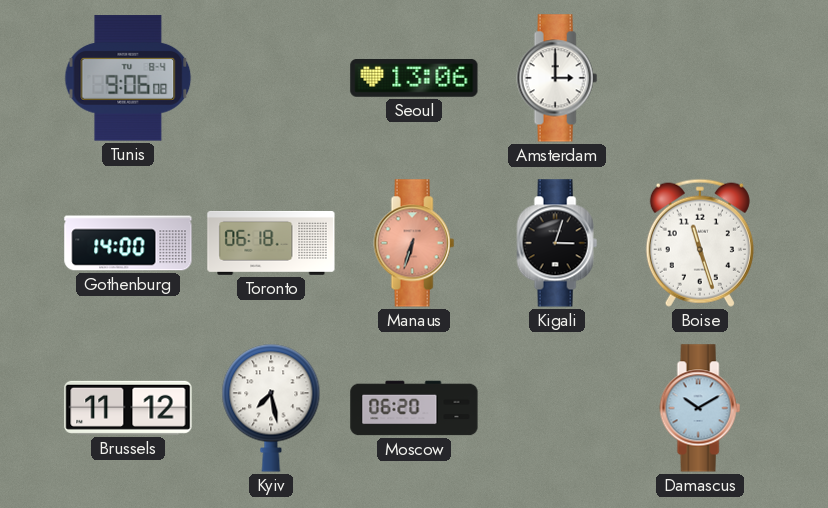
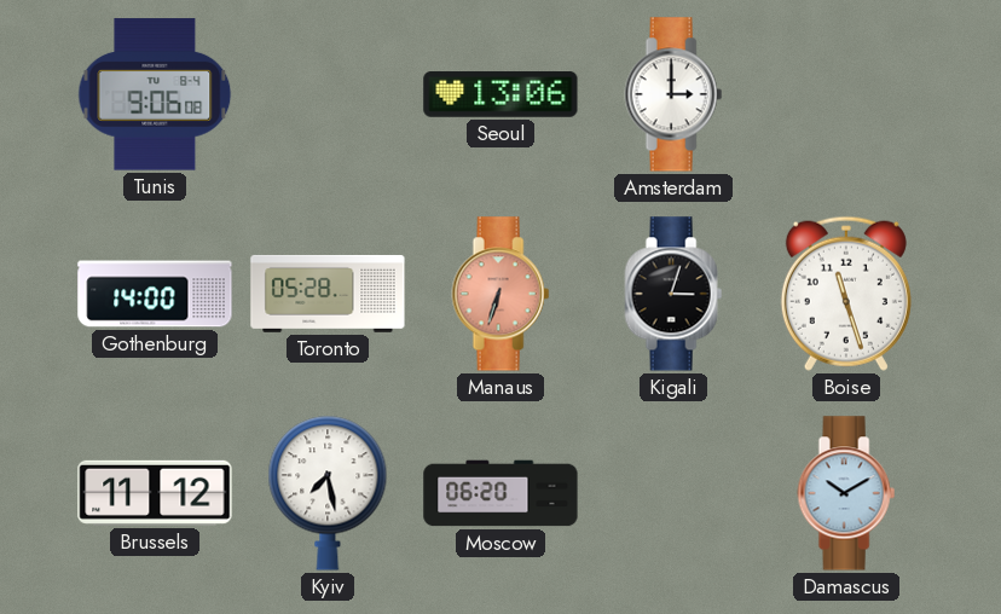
Toronto: 06:18 -> 05:28 (328, 294)
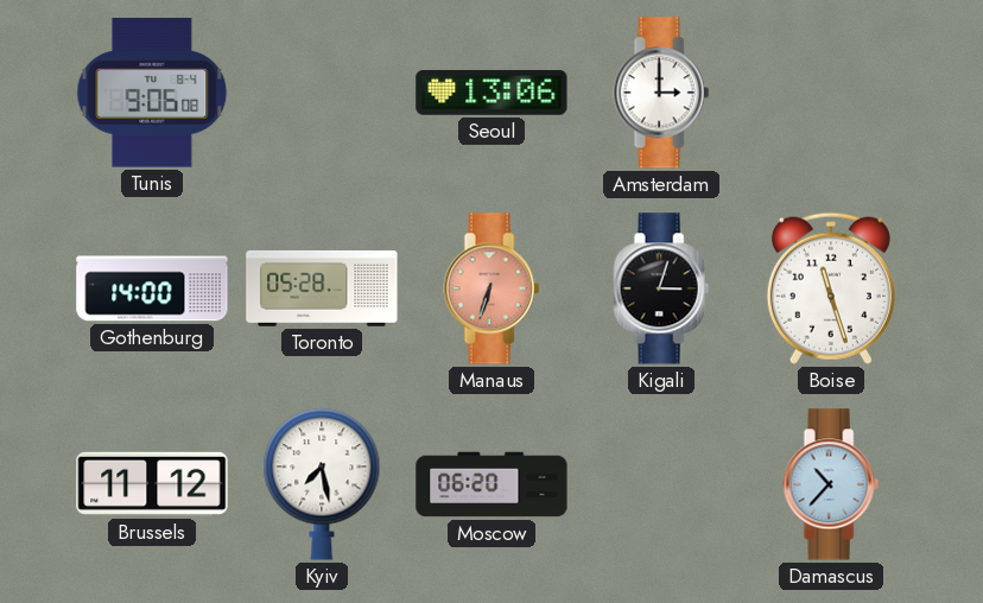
Damascus: 10:10 -> 10:37 (831, 484)
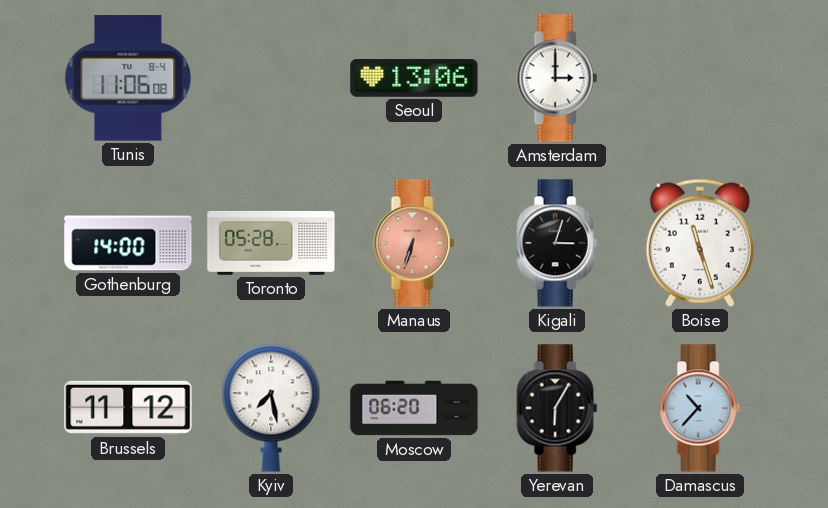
Tunis: 9:06 -> 11:06 (128, 78)
Yerevan: none -> 6:05 (557, 408)
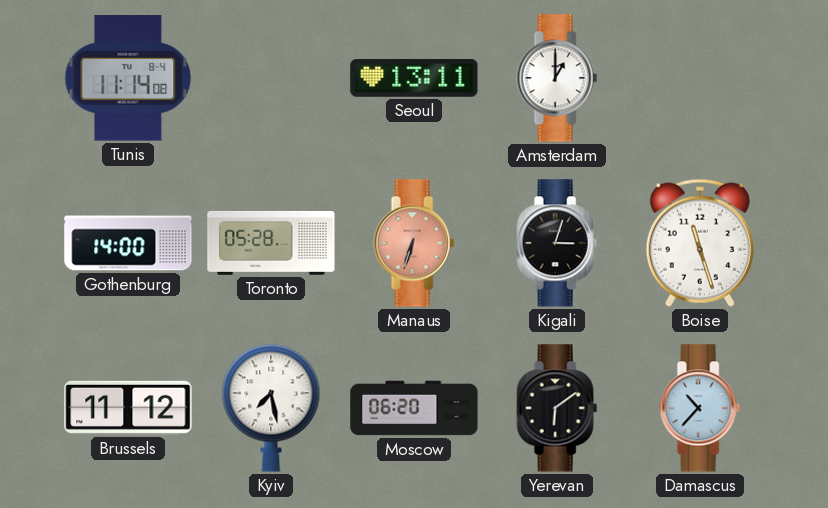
Tunis: 11:06 -> 11:14 (128, 78)
Seoul: 13:06 -> 13:11 (414, 79)
Amsterdam: 3:00 -> 1:00 (557, 78)
Yerevan: 6:05 -> 6:09 (557, 408)
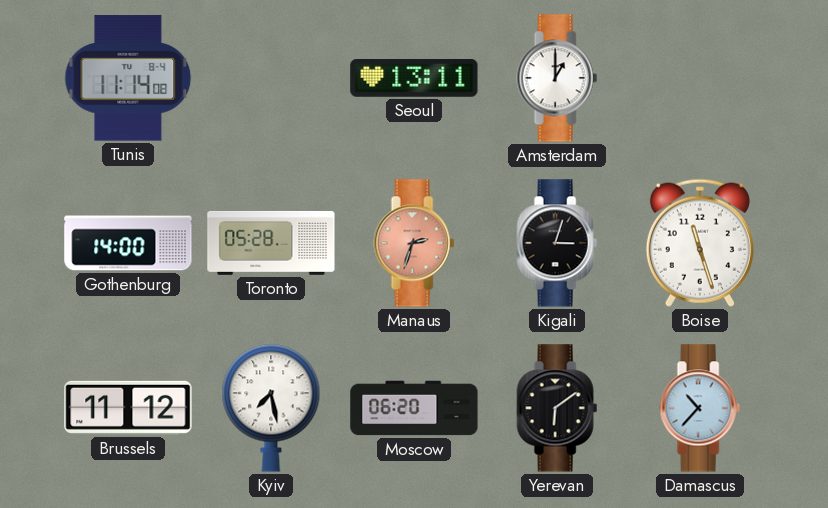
Manaus: 6:33 -> 2:33 (414, 243)
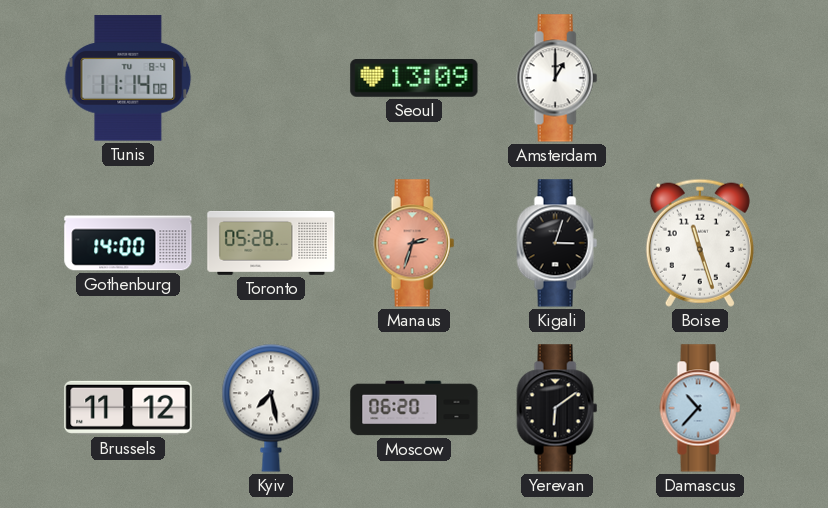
Seoul: 13:11 -> 13:09 (414, 79)
